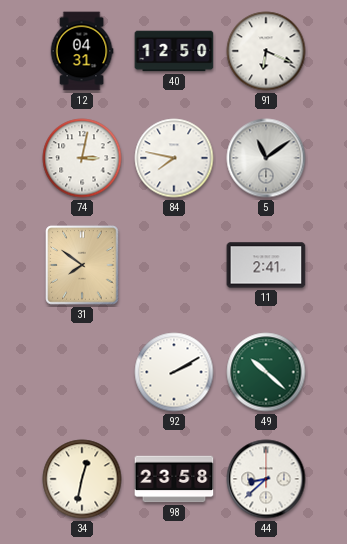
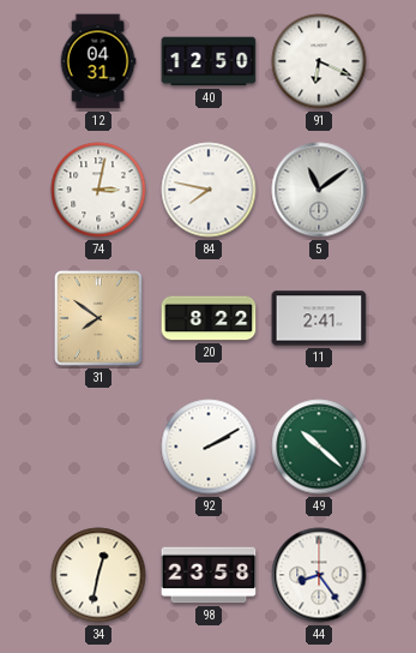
20: none -> 8:22 (209, 318)
44: 8:38 -> 8:24 (319, 575)
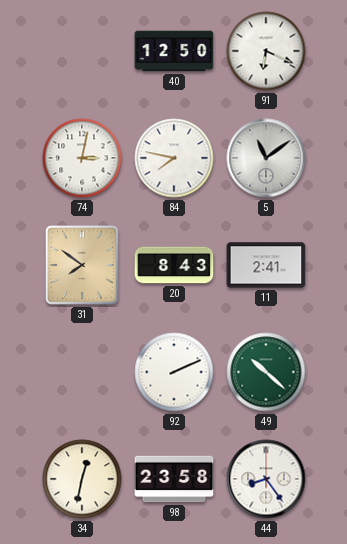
12: 04:31 -> none (98, 61)
20: 8:22 -> 8:43 (174, 265)
92: 2:10 -> 2:11 (174, 372)
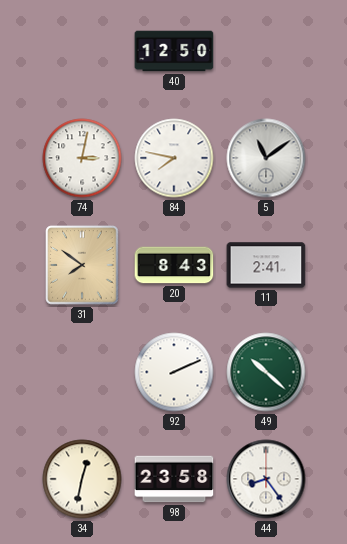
91: 6:19 -> none (266, 51)
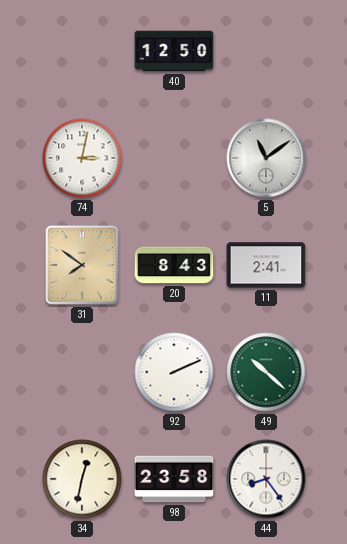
84: 7:47 -> none (174, 158)
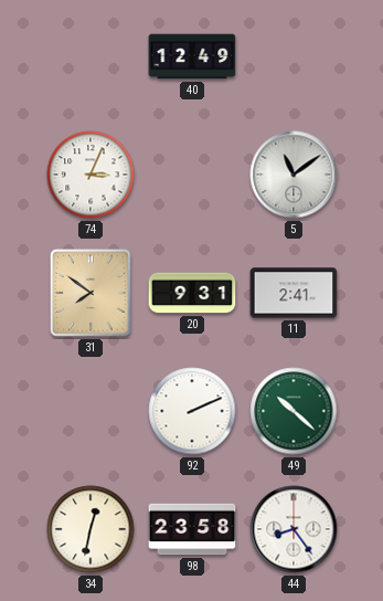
40: 12:50 -> 12:49 (192, 56)
74: 3:02 -> 3:04 (91, 175)
20: 8:43 -> 9:31 (192, 293)
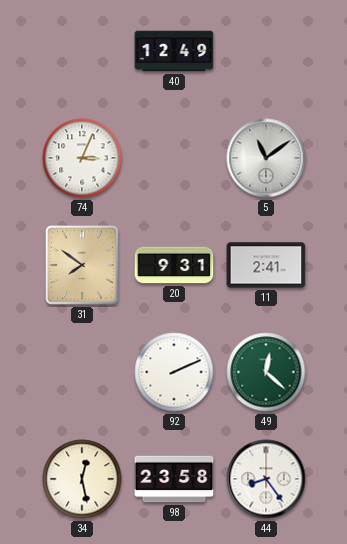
49: 10:22 -> 12:22 (266, 372)
34: 12:32 -> 12:28 (82, 479)
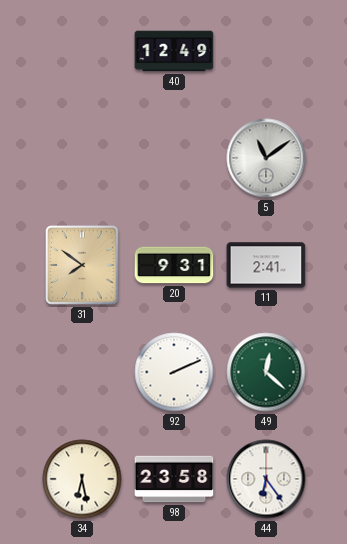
74: 3:04 -> none (82, 158)
34: 12:28 -> 6:28 (82, 479)
44: 8:24 -> 6:24 (266, 479)
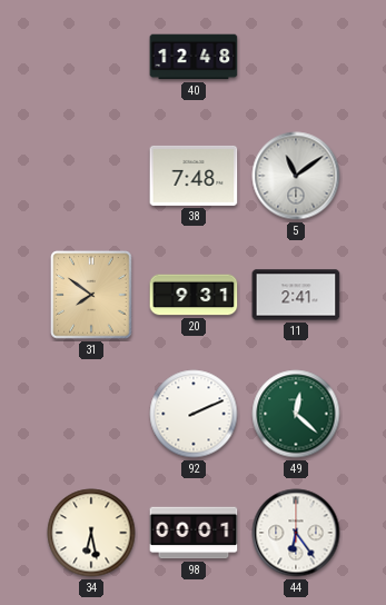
40: 12:49 -> 12:48 (194, 57)
38: none -> 7:48 (194, 176)
98: 23:58 -> 00:01 (194, 533)
